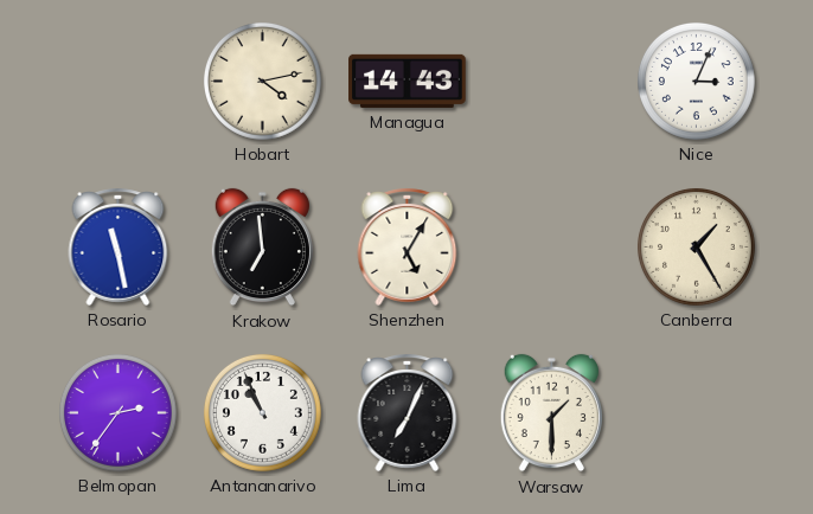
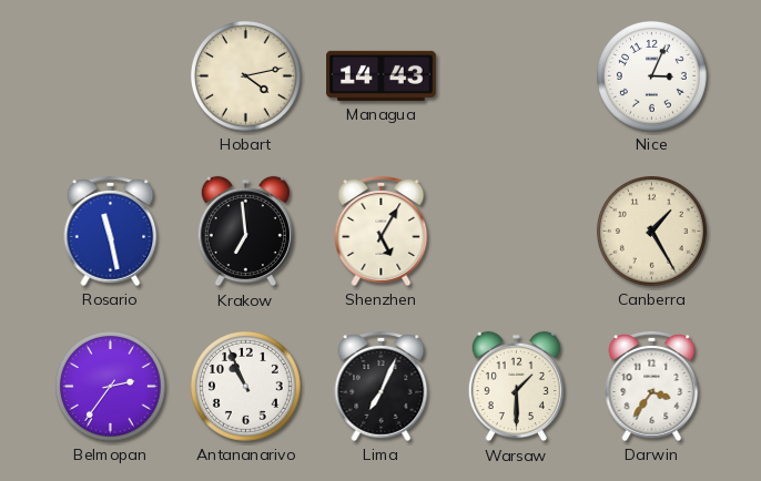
Darwin: none -> 3:36 (652, 386)
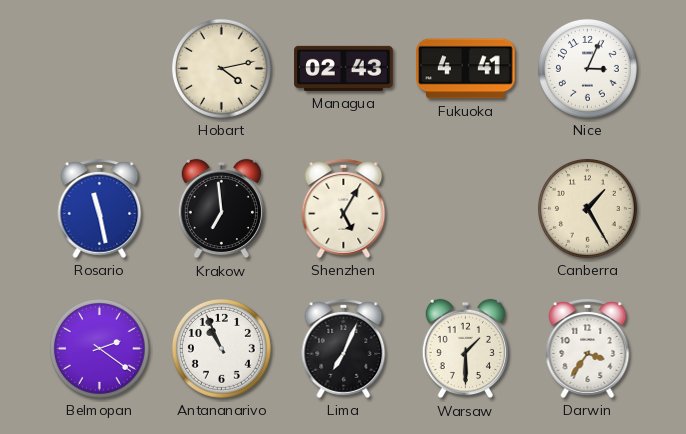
Managua: 14:43 -> 02:43 (344, 68)
Fukuoka: none -> 4:41 (466, 69)
Belmopan: 2:36 -> 2:21 (99, 348)
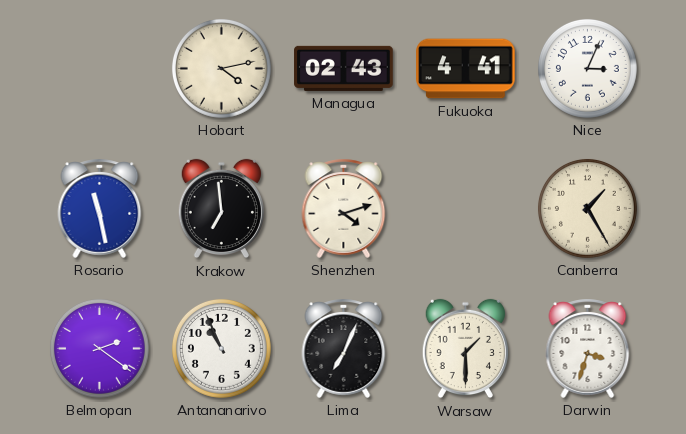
Shenzhen: 5:05 -> 4:12 (344, 208)
Darwin: 3:36 -> 3:33 (588, 348)
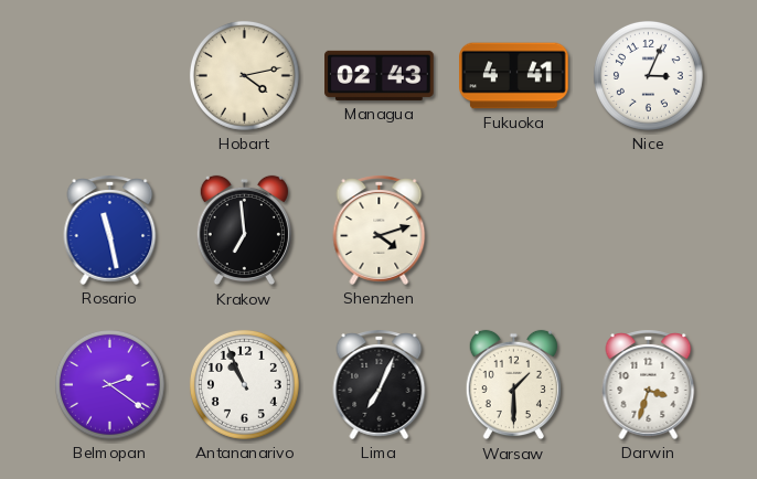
Canberra: 1:25 -> none (587, 208)
